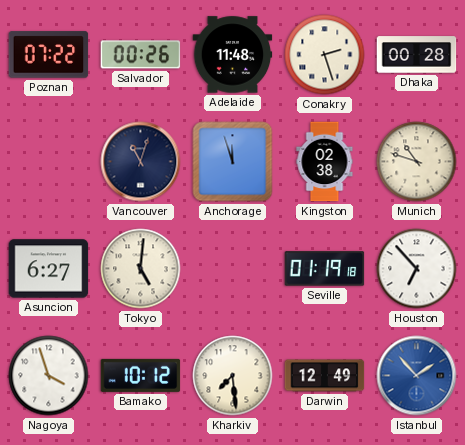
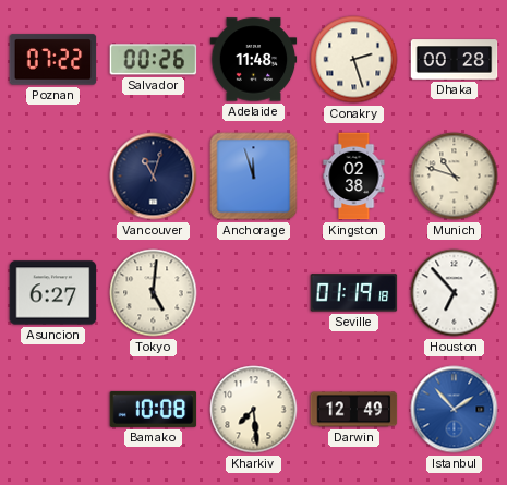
Nagoya: 3:57 -> none (49, 376)
Bamako: 10:12 -> 10:08 (154, 409)
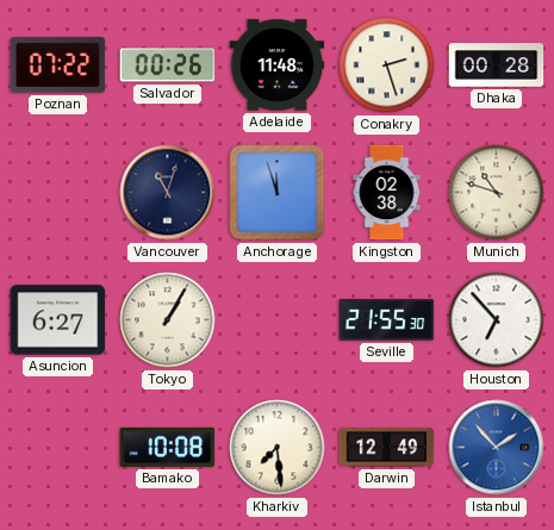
Tokyo: 5:01 -> 1:05 (168, 320)
Seville: 01:19 -> 21:55 (387, 320)
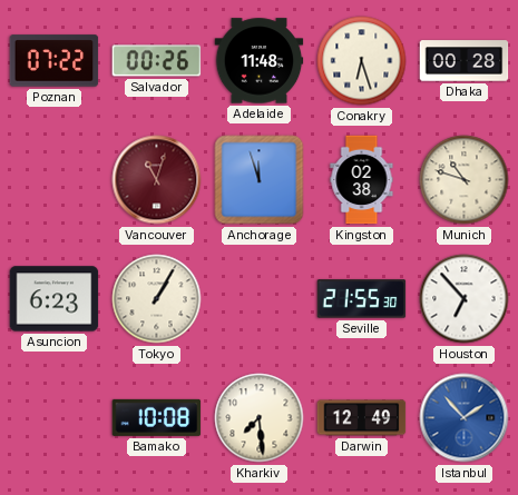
Conakry: 2:27 -> 6:27 (362, 61)
Vancouver dial: navy -> burgundy (157, 180)
Asuncion: 6:27 -> 6:23 (55, 299)
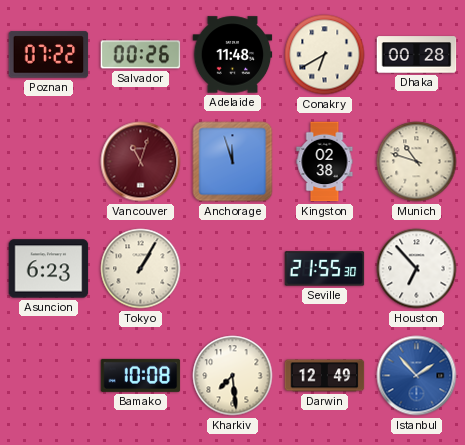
Conakry: 6:27 -> 6:40 (325, 55)
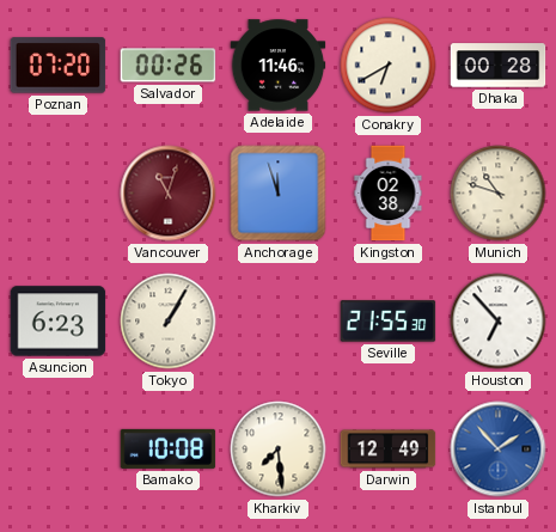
Poznan: 07:22 -> 07:20 (59, 66)
Adelaide: 11:48 -> 11:46 (279, 66)
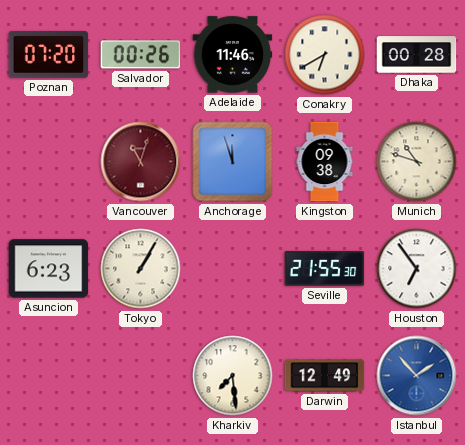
Kingston: 02:38 -> 09:38 (325, 162)
Houston: 6:53 -> 6:54 (417, 269)
Bamako: 10:08 -> none (169, 448)
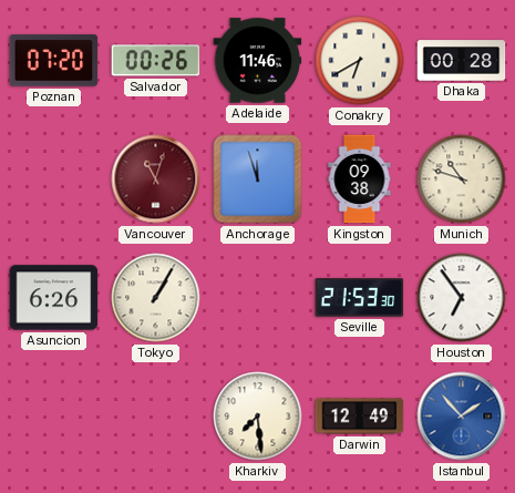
Asuncion: 6:23 -> 6:26 (54, 298)
Seville: 21:55 -> 21:53 (360, 298)
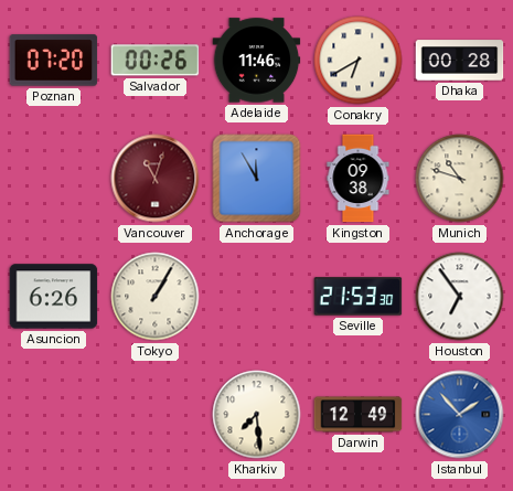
Anchorage: 11:57 -> 11:55 (257, 179)
